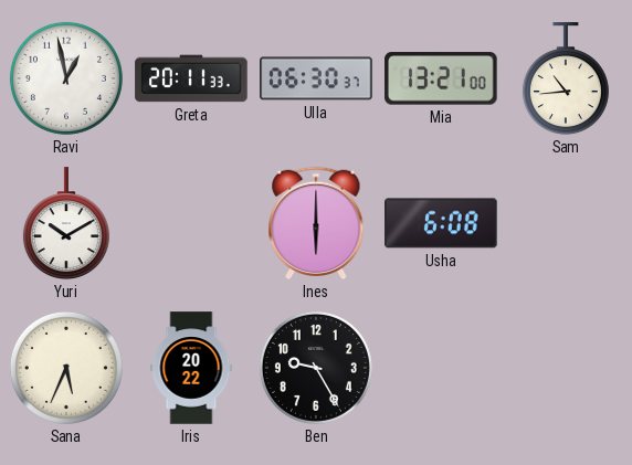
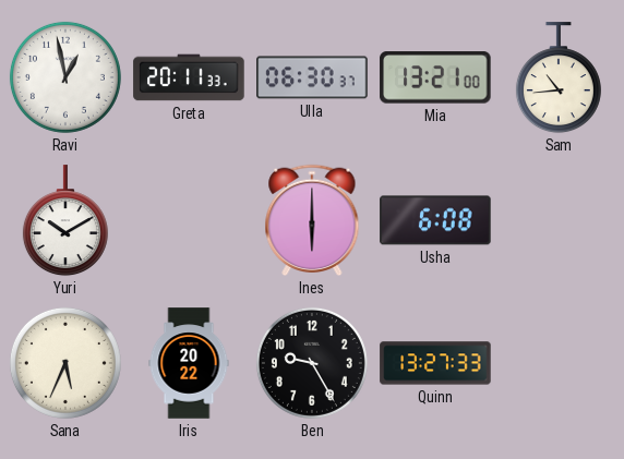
Quinn: none -> 13:27 (435, 363)
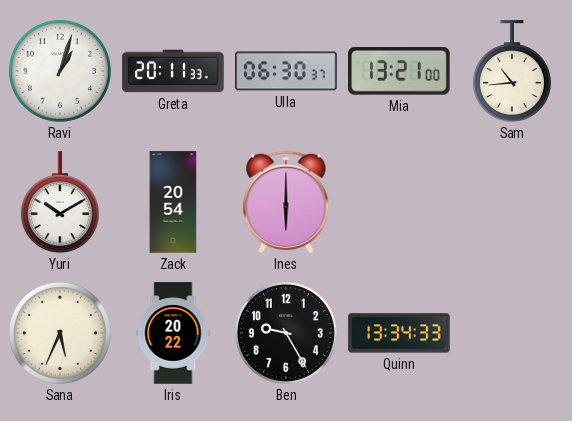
Ravi: 12:58 -> 1:03 (60, 71)
Zack: none -> 20:54 (173, 202)
Usha: 6:08 -> none (435, 220)
Quinn: 13:27 -> 13:34 (399, 333)
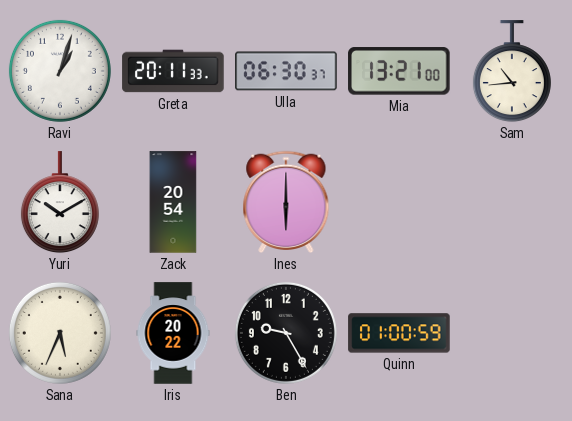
Quinn: 13:34 -> 01:00 (399, 333)
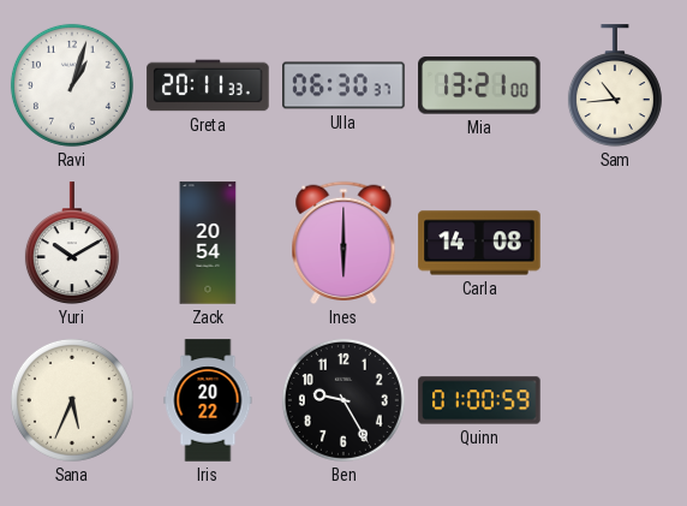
Carla: none -> 14:08 (479, 243)
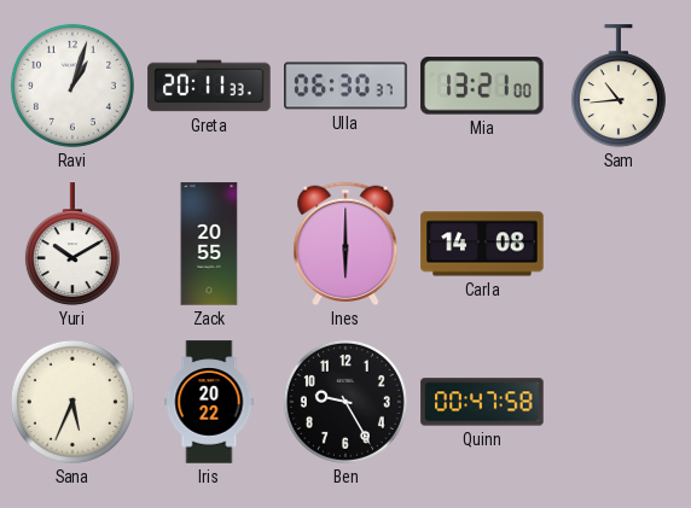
Zack: 20:54 -> 20:55 (209, 244)
Quinn: 01:00 -> 00:47 (482, 402)
